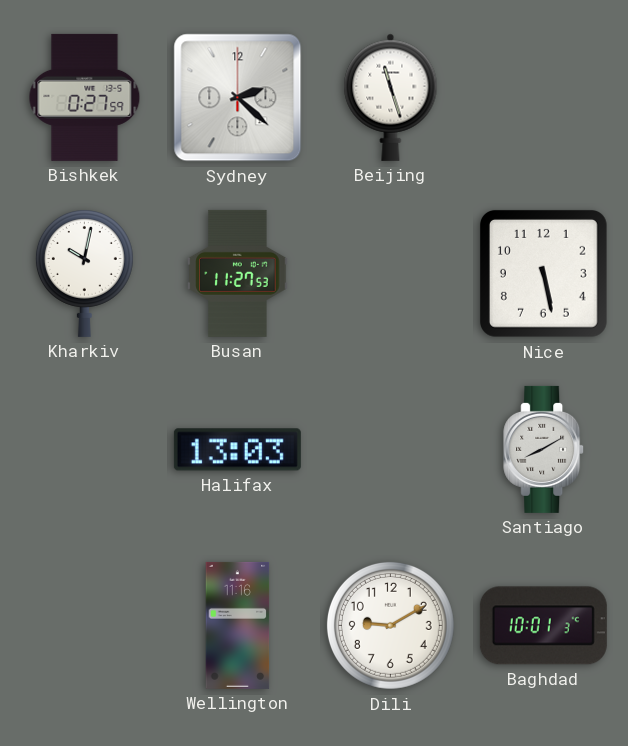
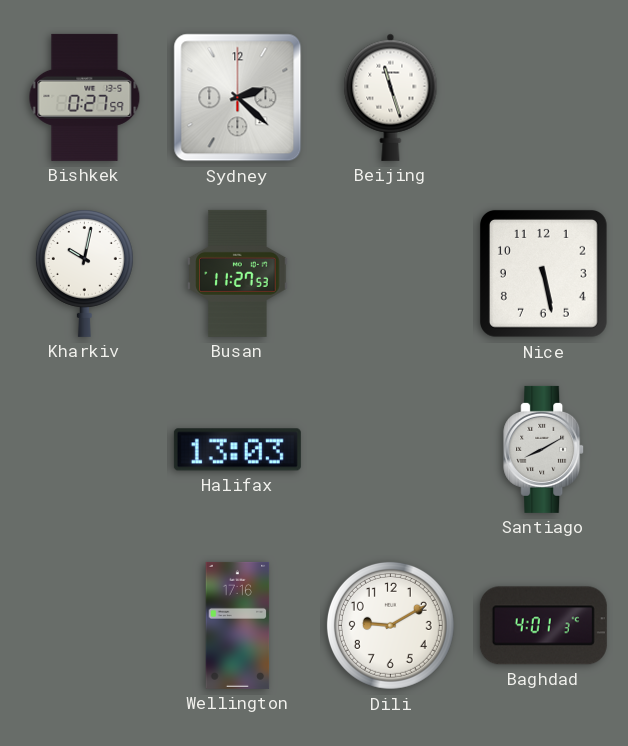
Wellington: 11:16 -> 17:16 (238, 625)
Baghdad: 10:01 -> 4:01 (543, 626)
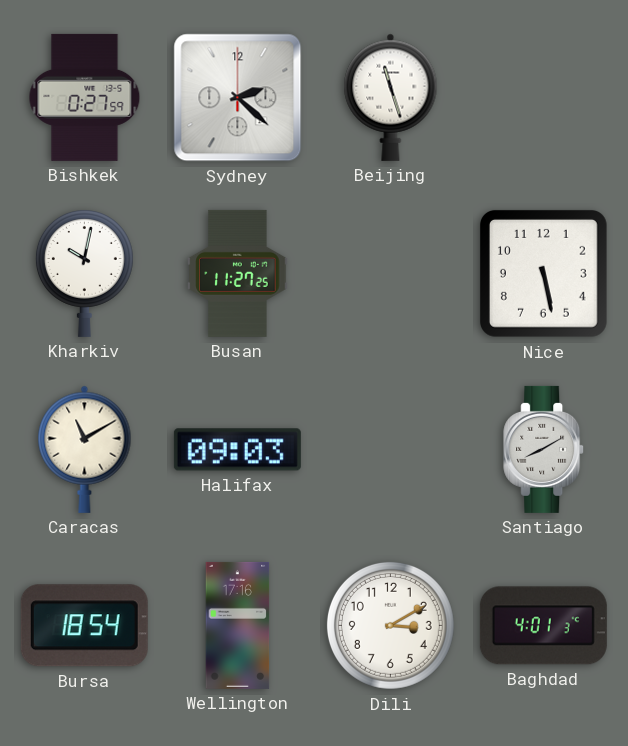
Busan: 11:27:53 -> 11:27:25 (238, 273)
Caracas: none -> 11:10 (85, 449)
Halifax: 13:03 -> 09:03 (237, 450)
Bursa: none -> 18:54 (84, 626)
Dili: 9:10 -> 3:10 (390, 625)
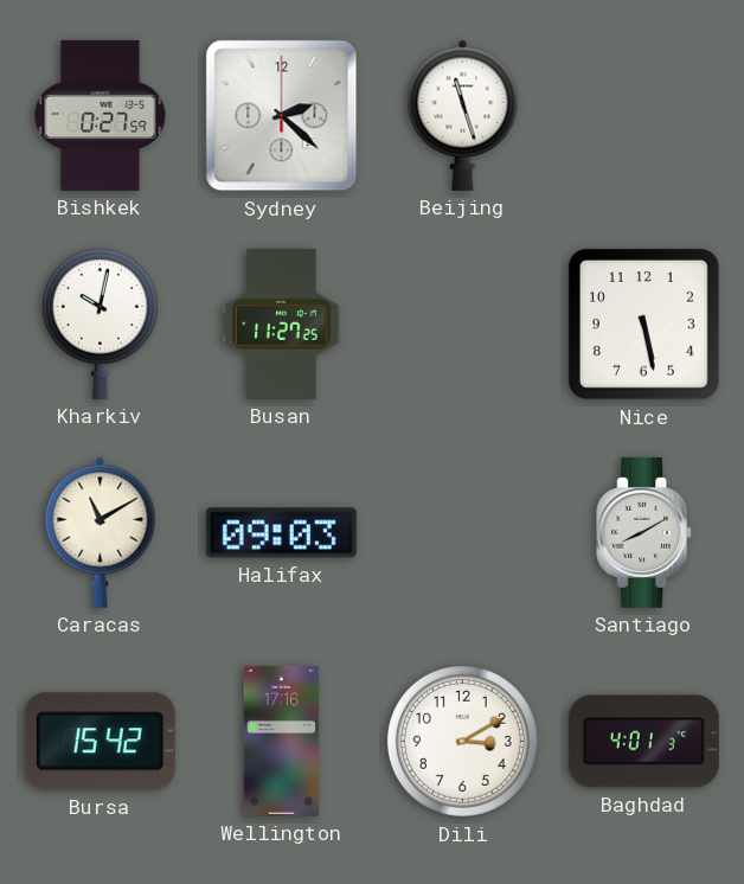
Bursa: 18:54 -> 15:42 (100, 742)
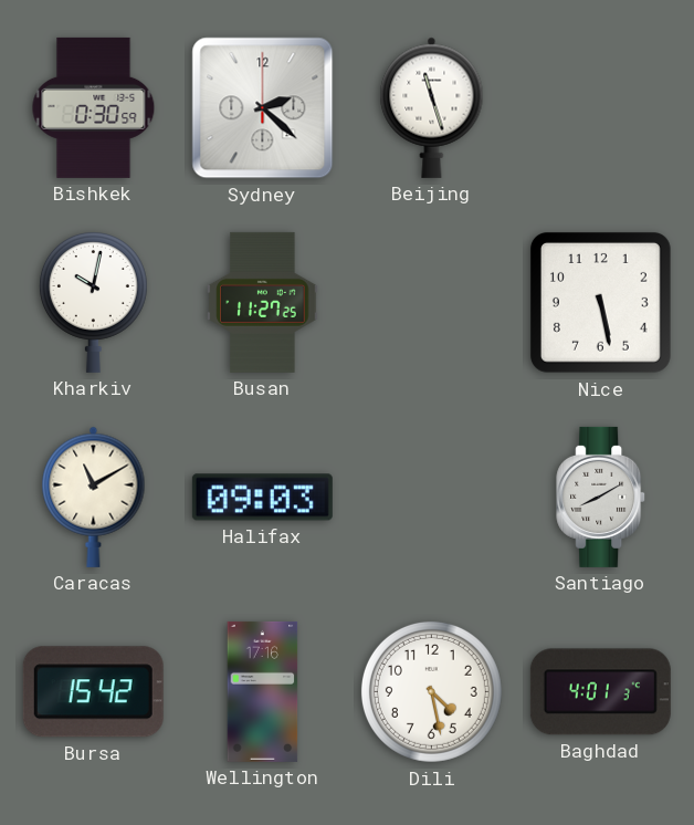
Bishkek: 0:27 -> 0:30 (94, 107)
Dili: 3:10 -> 4:28 (431, 691)
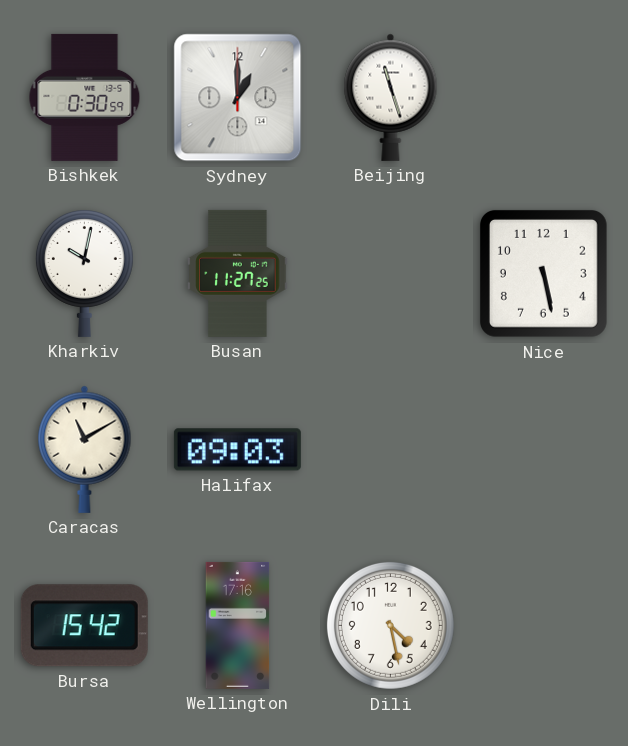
Sydney: 2:22 -> 1:00 (238, 98)
Santiago: 8:10 -> none (601, 497)
Baghdad: 4:01 -> none (600, 692)
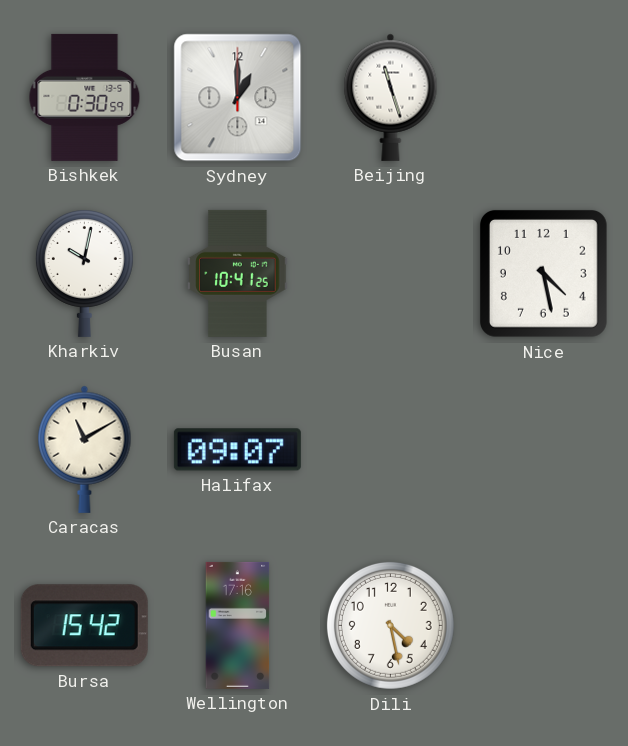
Busan: 11:27 -> 10:41 (238, 273)
Nice: 5:28 -> 4:28 (543, 273)
Halifax: 09:03 -> 09:07 (237, 450)
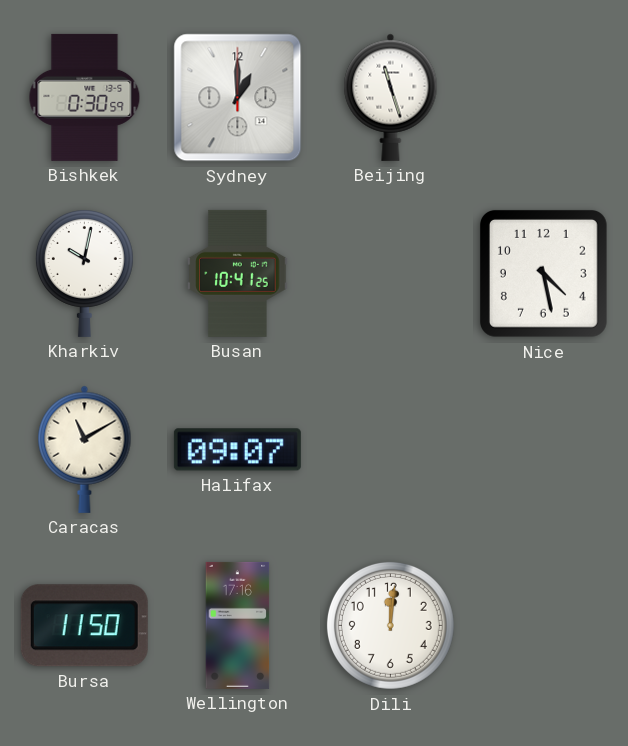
Bursa: 15:42 -> 11:50 (84, 626)
Dili: 4:28 -> 12:01 (390, 625)
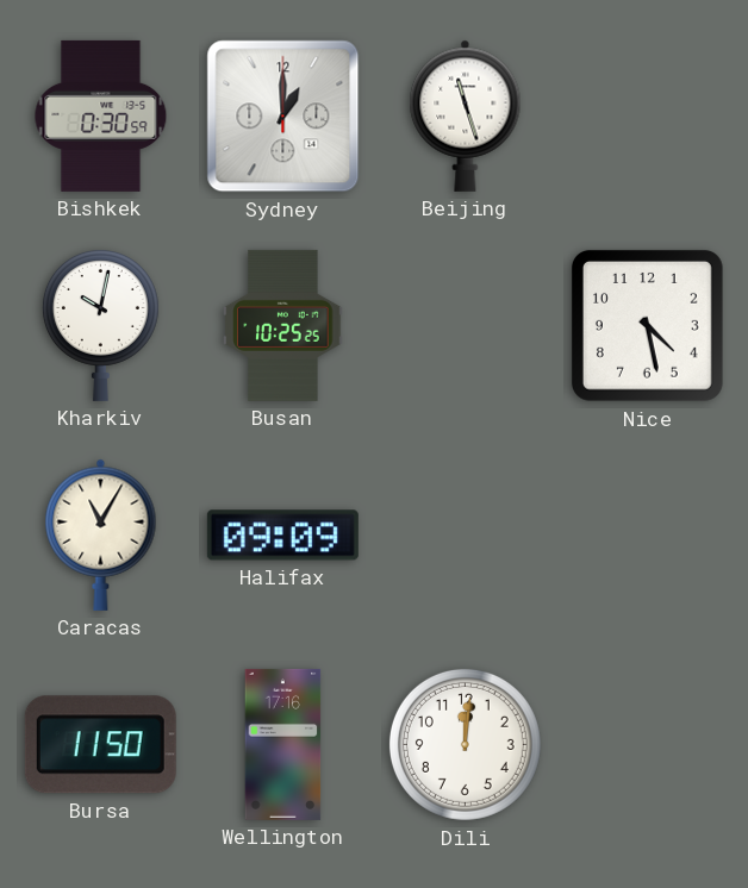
Busan: 10:41 -> 10:25 (283, 325)
Caracas: 11:10 -> 11:05 (101, 534)
Halifax: 09:07 -> 09:09 (282, 536)
